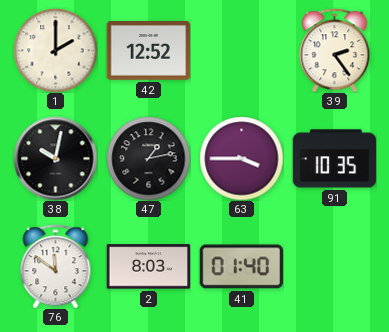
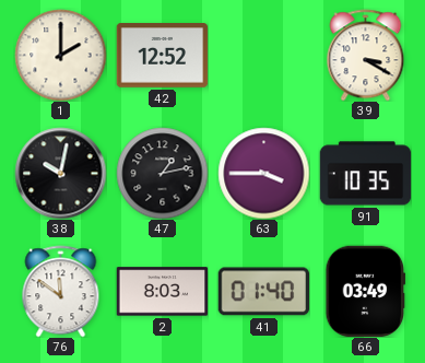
39: 2:24 -> 3:20 (366, 55)
66: none -> 03:49 (366, 291)
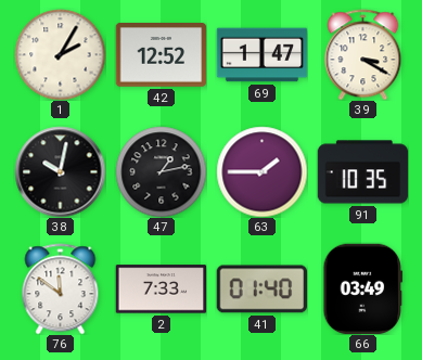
1: 2:00 -> 2:05 (60, 54)
69: none -> 1:47 (261, 55)
63: 3:45 -> 1:45 (261, 171)
2: 8:03 -> 7:33 (161, 290)
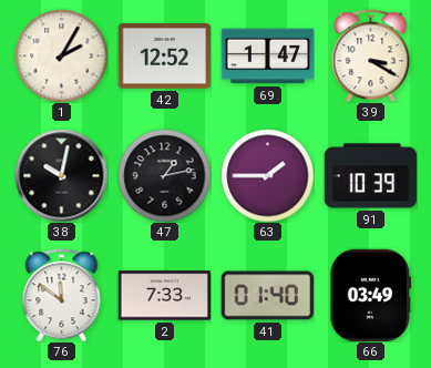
91: 10:35 -> 10:39 (370, 176)
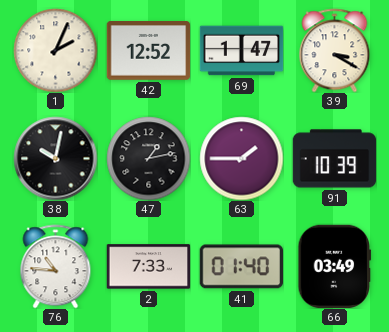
1: 2:05 -> 2:04 (55, 50)
76: 11:51 -> 10:46 (56, 266)
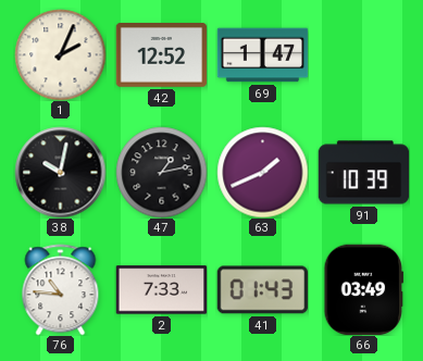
39: 3:20 -> none (335, 50)
63: 1:45 -> 1:41 (262, 172)
41: 01:40 -> 01:43 (262, 290)
